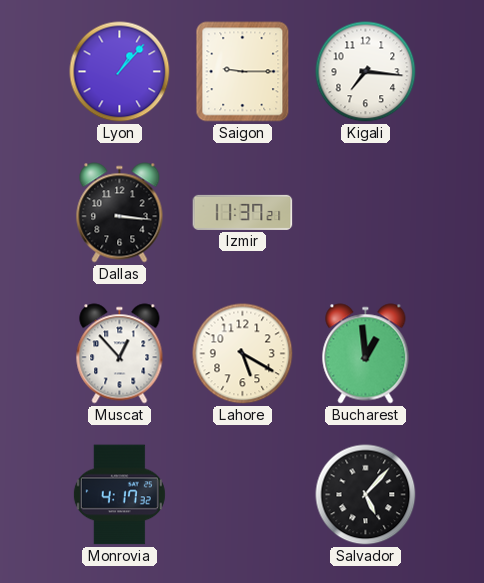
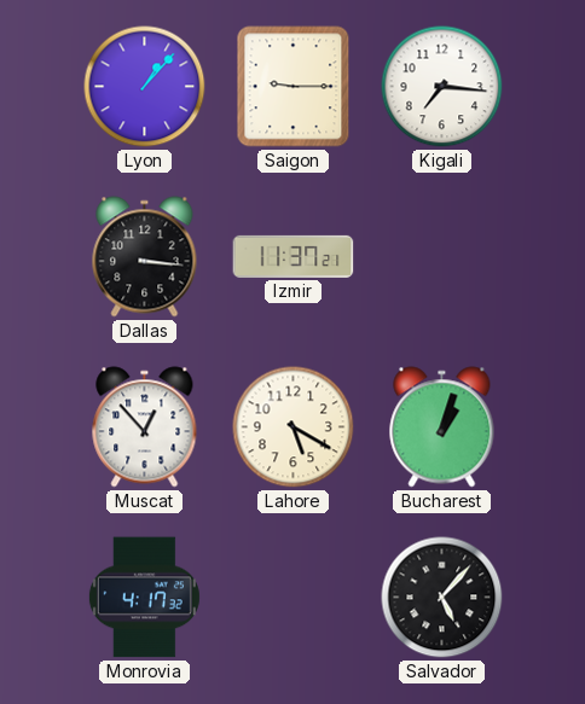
Bucharest: 12:59 -> 1:03 (442, 427)
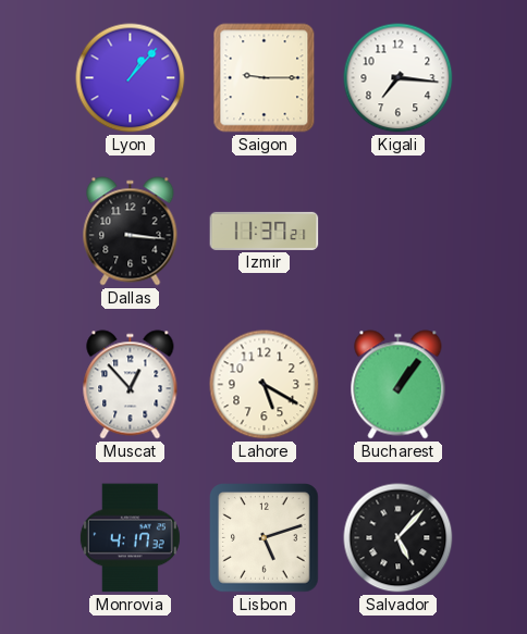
Bucharest: 1:03 -> 1:06 (399, 385)
Lisbon: none -> 5:12 (265, 538)
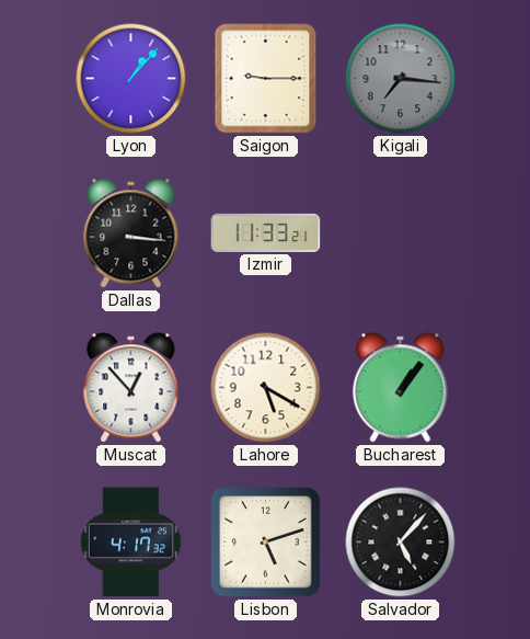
Kigali dial: white -> grey (401, 79)
Izmir: 11:37 -> 11:33 (266, 232)
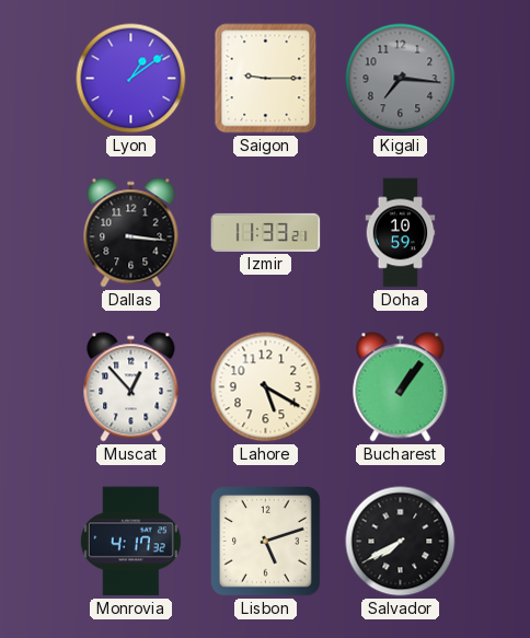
Lyon: 1:07 -> 1:09 (131, 79)
Doha: none -> 10:59 (401, 233)
Salvador: 5:07 -> 7:40 (401, 542)
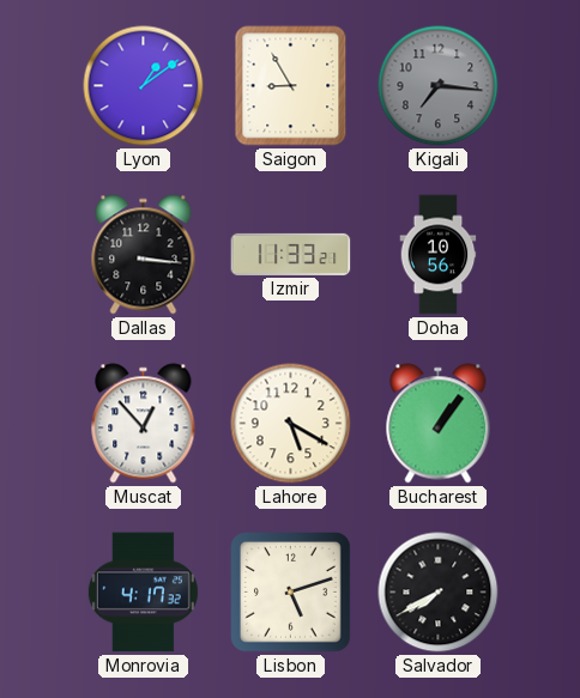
Saigon: 9:15 -> 8:55 (291, 86)
Doha: 10:59 -> 10:56 (439, 255)
